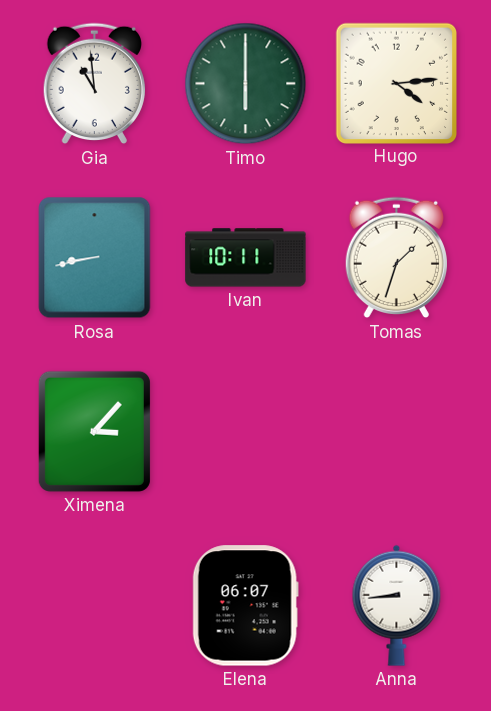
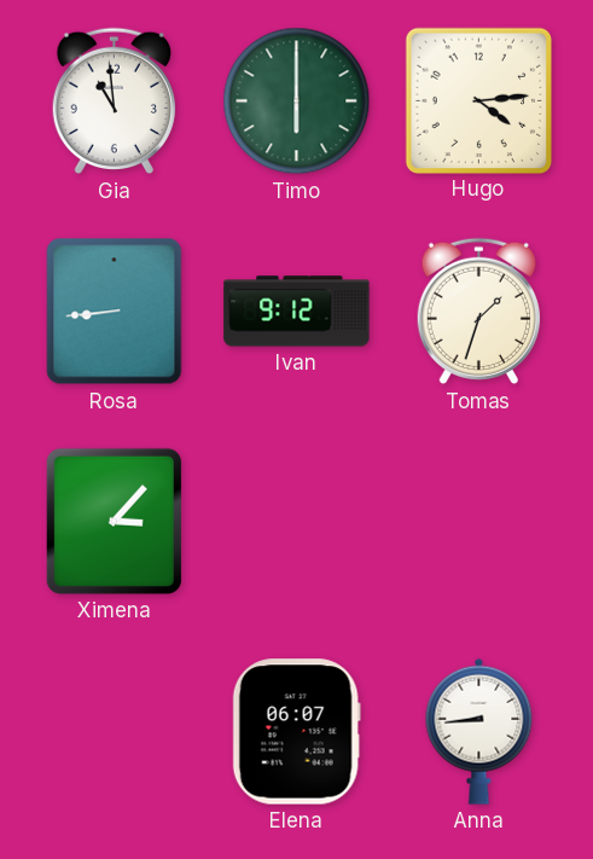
Rosa: 8:43 -> 8:44 (115, 312)
Ivan: 10:11 -> 9:12 (297, 312)
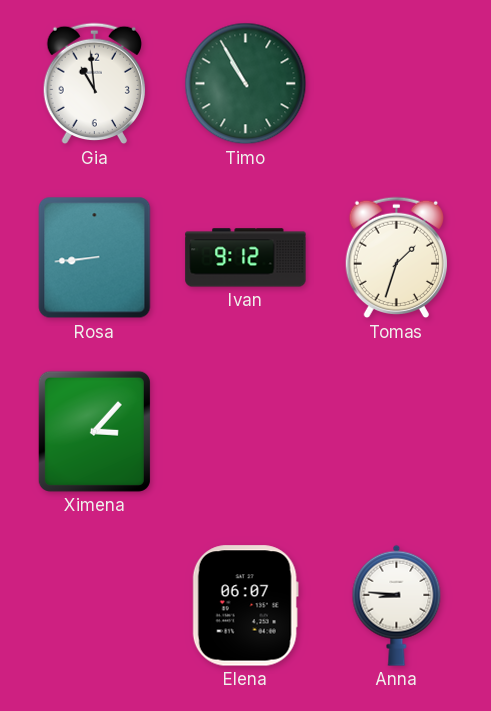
Timo: 6:00 -> 10:55 (246, 84)
Hugo: 4:14 -> none (478, 100)
Anna: 8:44 -> 8:46 (397, 605)
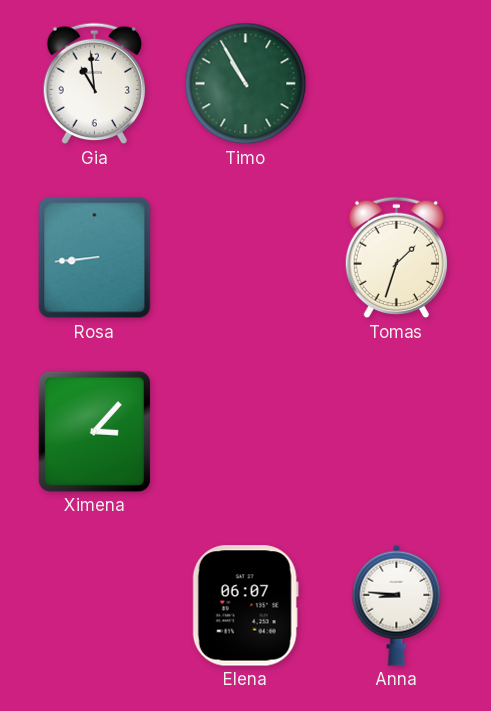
Ivan: 9:12 -> none (246, 258)
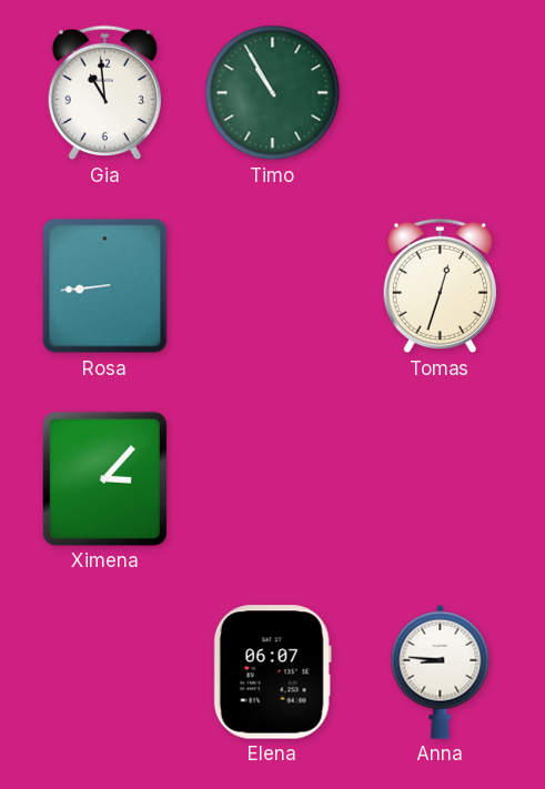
Tomas: 1:33 -> 12:33 (440, 286)
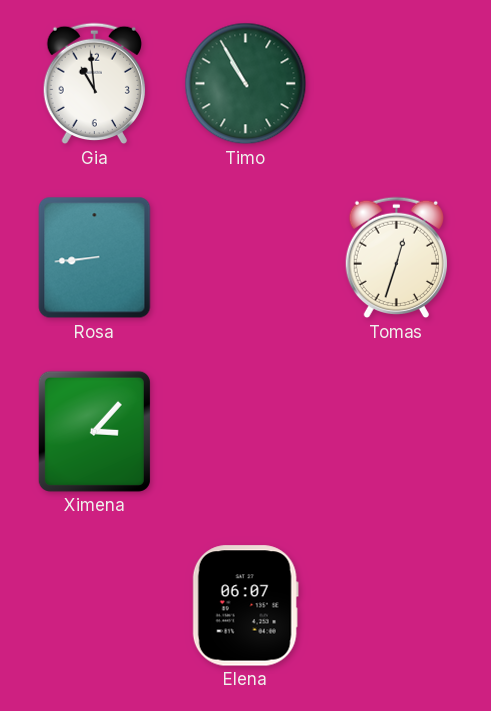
Anna: 8:46 -> none (441, 671)
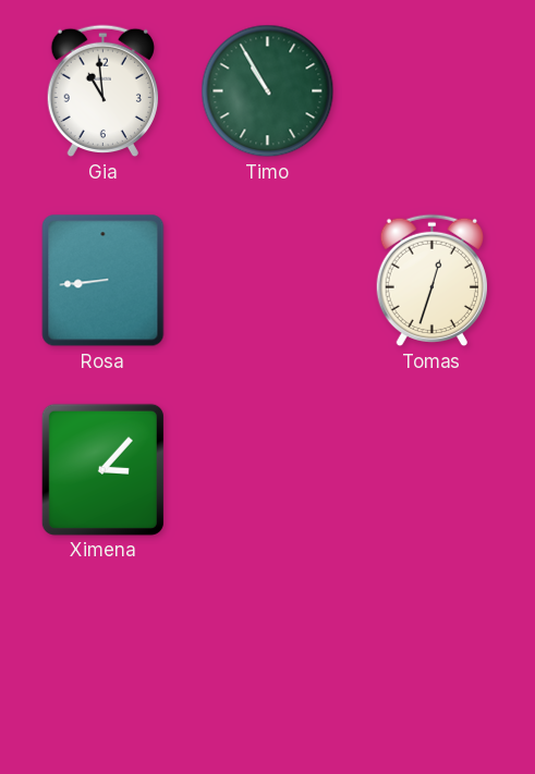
Elena: 06:07 -> none (245, 606)
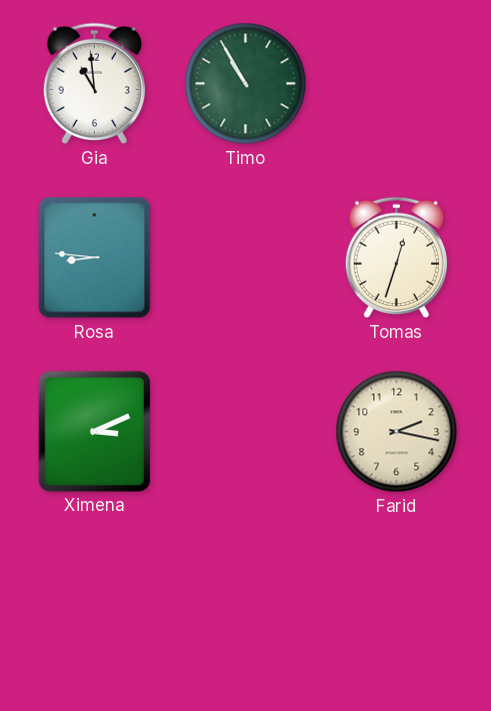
Rosa: 8:44 -> 8:46 (95, 258)
Ximena: 3:07 -> 3:11 (94, 431)
Farid: none -> 2:17 (397, 432)
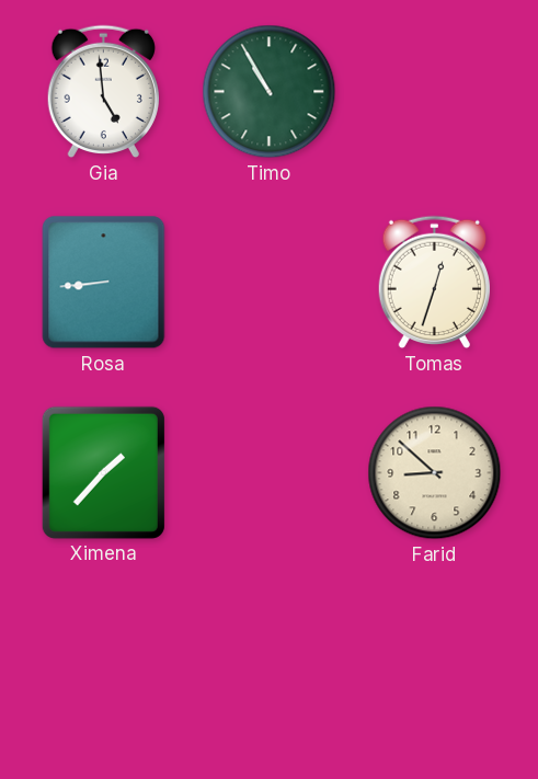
Gia: 10:59 -> 4:59 (103, 92)
Rosa: 8:46 -> 8:44 (104, 283)
Ximena: 3:11 -> 1:37 (103, 472)
Farid: 2:17 -> 8:52 (435, 473)
